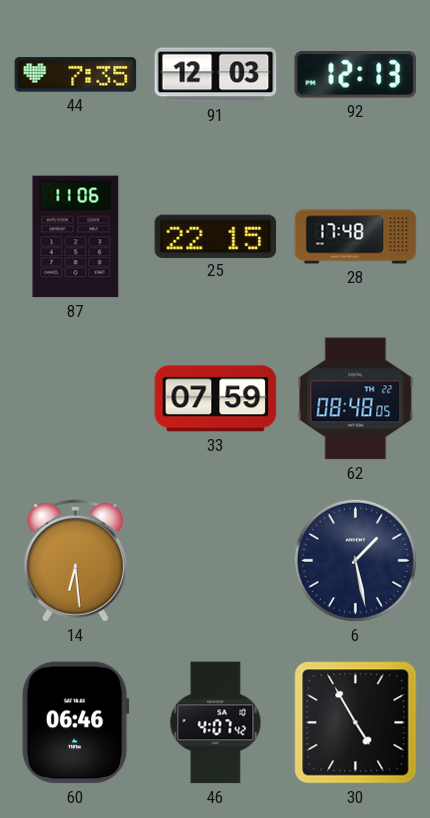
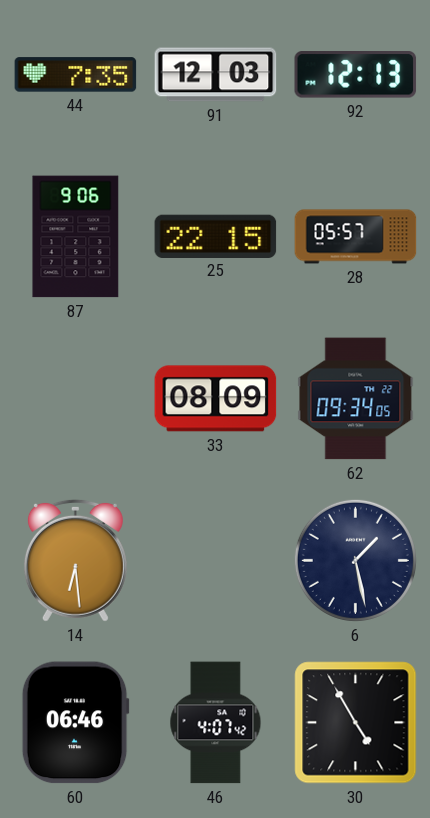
87: 11:06 -> 9:06 (76, 237)
28: 17:48 -> 05:57 (356, 237)
33: 07:59 -> 08:09 (216, 399)
62: 08:48 -> 09:34 (356, 399)
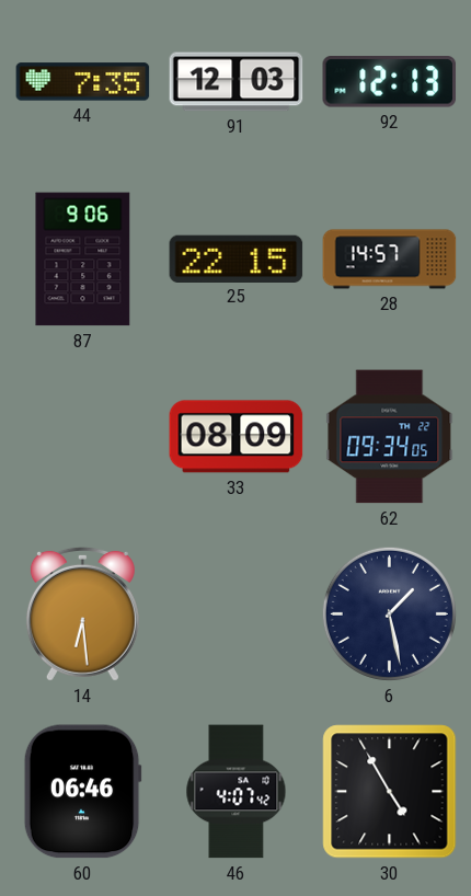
28: 05:57 -> 14:57 (390, 260)
